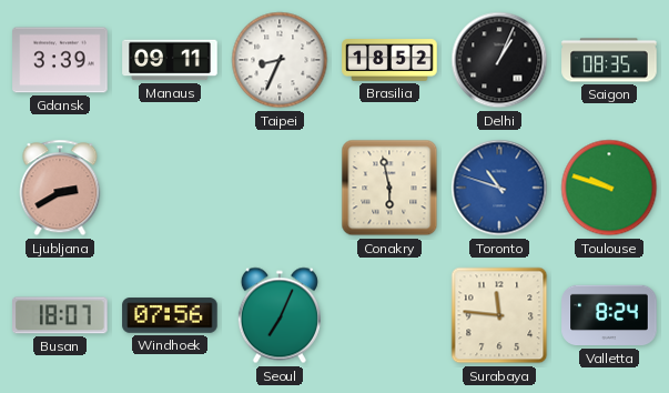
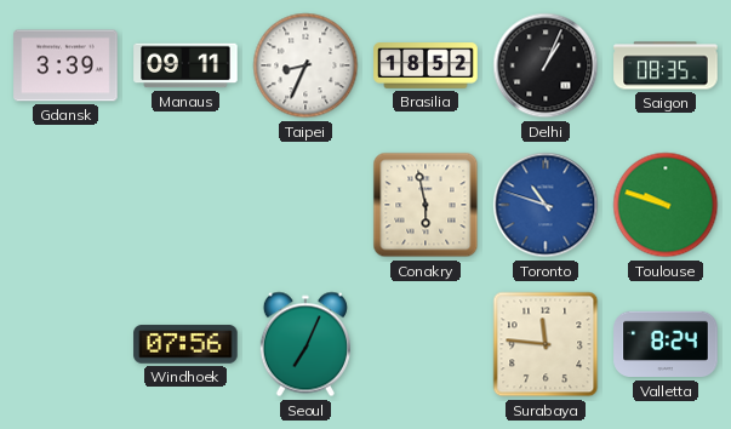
Ljubljana: 2:40 -> none (60, 188)
Busan: 18:07 -> none (60, 315)
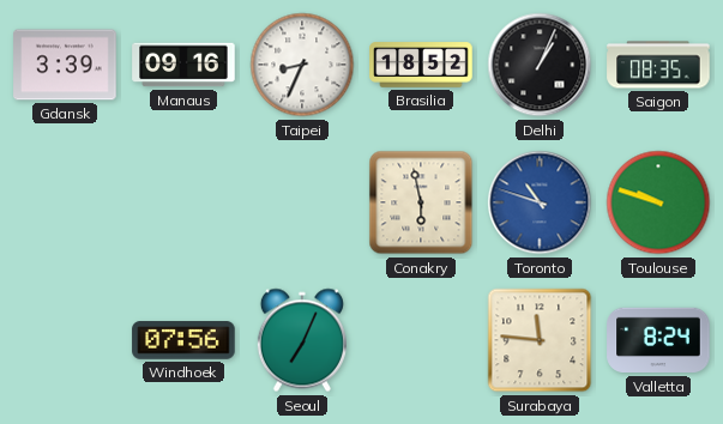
Manaus: 09:11 -> 09:16 (183, 65)
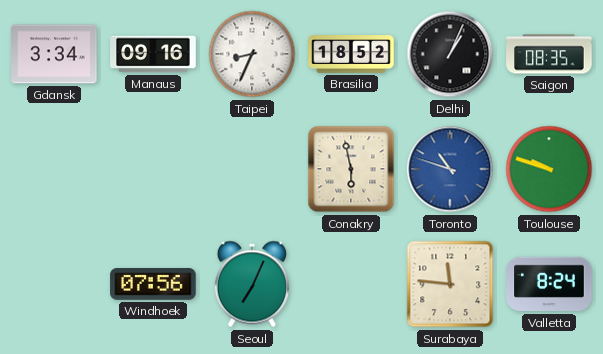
Gdansk: 3:39 -> 3:34 (54, 54)
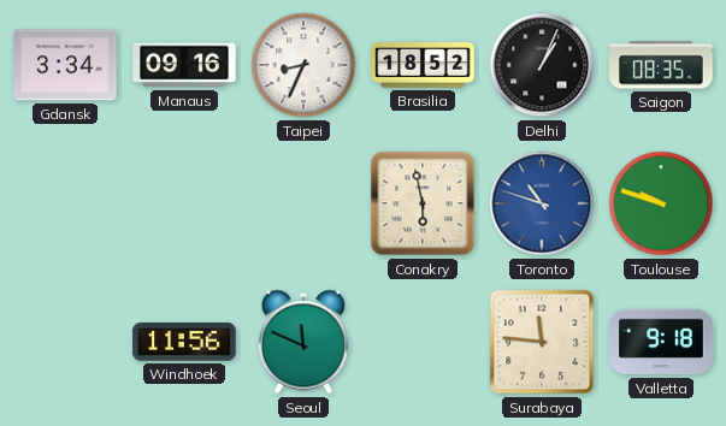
Windhoek: 07:56 -> 11:56 (184, 342)
Seoul: 7:04 -> 11:49 (303, 342)
Valletta: 8:24 -> 9:18 (661, 342)
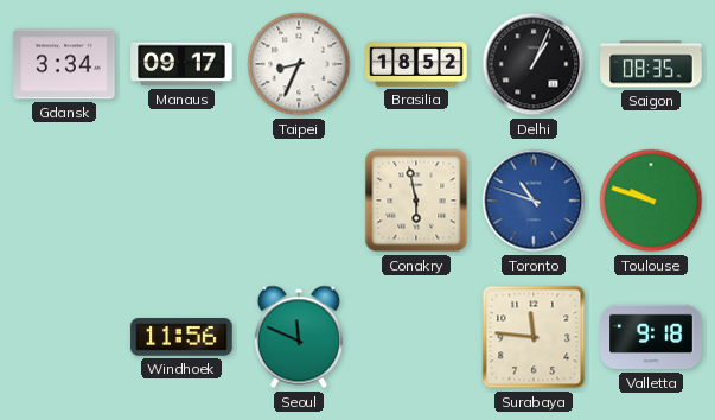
Manaus: 09:16 -> 09:17 (181, 64)
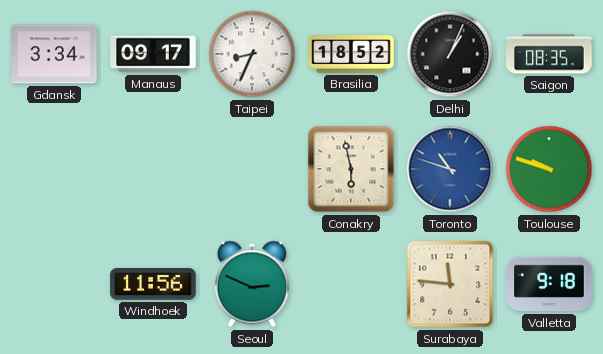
Seoul: 11:49 -> 2:49 (252, 284)
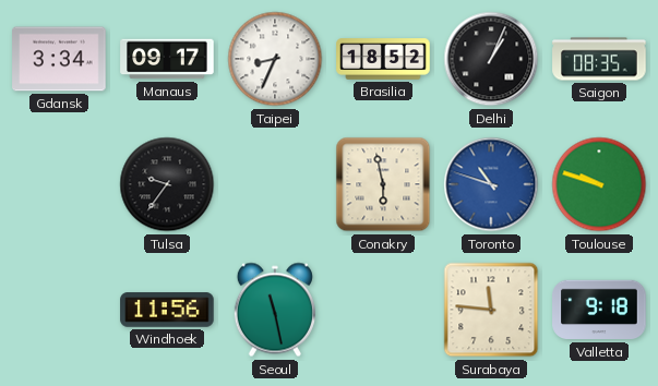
Tulsa: none -> 9:36 (167, 184)
Seoul: 2:49 -> 11:28 (275, 310)
